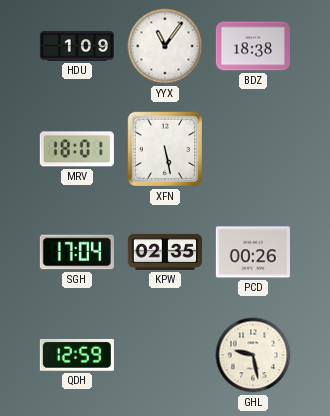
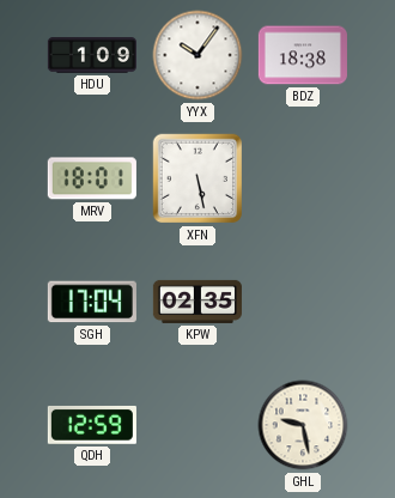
YYX: 11:06 -> 10:06 (197, 55)
PCD: 00:26 -> none (253, 252)
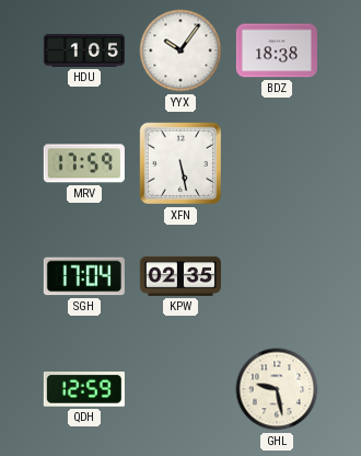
HDU: 1:09 -> 1:05 (84, 50)
MRV: 18:01 -> 17:59 (84, 163)
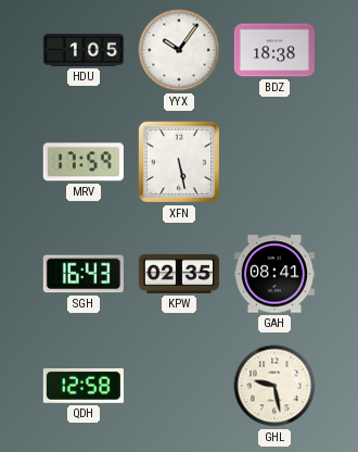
SGH: 17:04 -> 16:43 (84, 274)
GAH: none -> 08:41 (274, 274)
QDH: 12:59 -> 12:58 (84, 386)
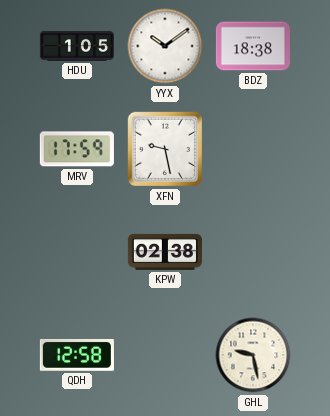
YYX: 10:06 -> 10:09 (165, 46)
XFN: 5:28 -> 9:28 (165, 149)
SGH: 16:43 -> none (84, 274)
KPW: 02:35 -> 02:38 (165, 252)
GAH: 08:41 -> none (274, 274)
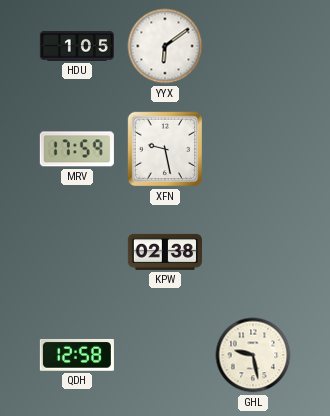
YYX: 10:09 -> 6:09 (165, 46)
BDZ: 18:38 -> none (253, 46)
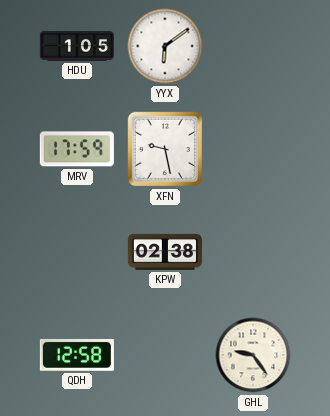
GHL: 9:28 -> 9:24 (253, 355)
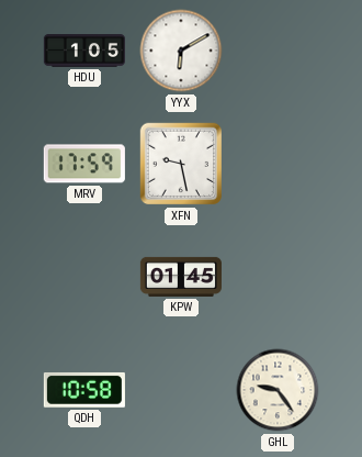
YYX: 6:09 -> 6:10 (181, 51)
KPW: 02:38 -> 01:45 (181, 277)
QDH: 12:58 -> 10:58 (84, 390)
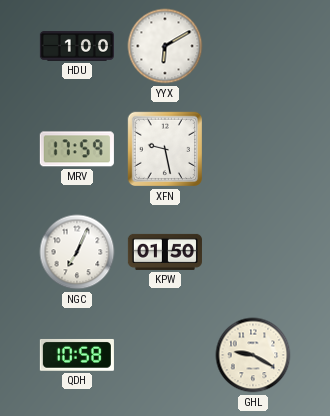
HDU: 1:05 -> 1:00 (77, 46)
NGC: none -> 7:04 (77, 252)
KPW: 01:45 -> 01:50 (165, 252)
GHL: 9:24 -> 9:20 (253, 355)
